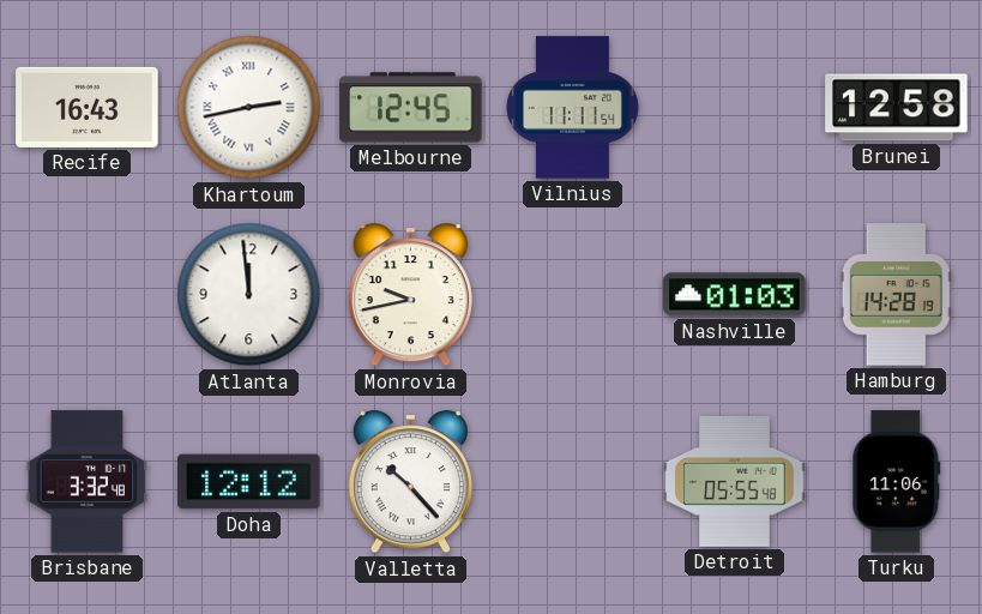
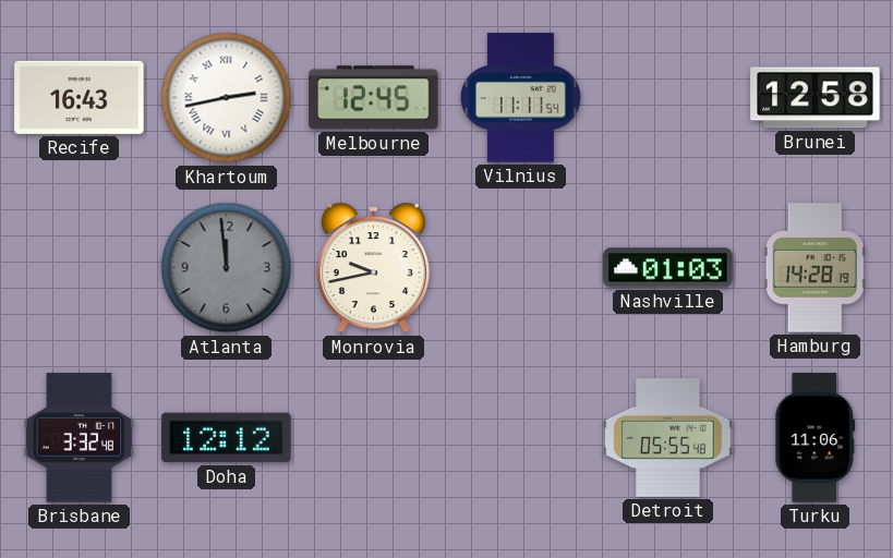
Atlanta dial: white -> grey (227, 268)
Valletta: 10:23 -> none (410, 482)
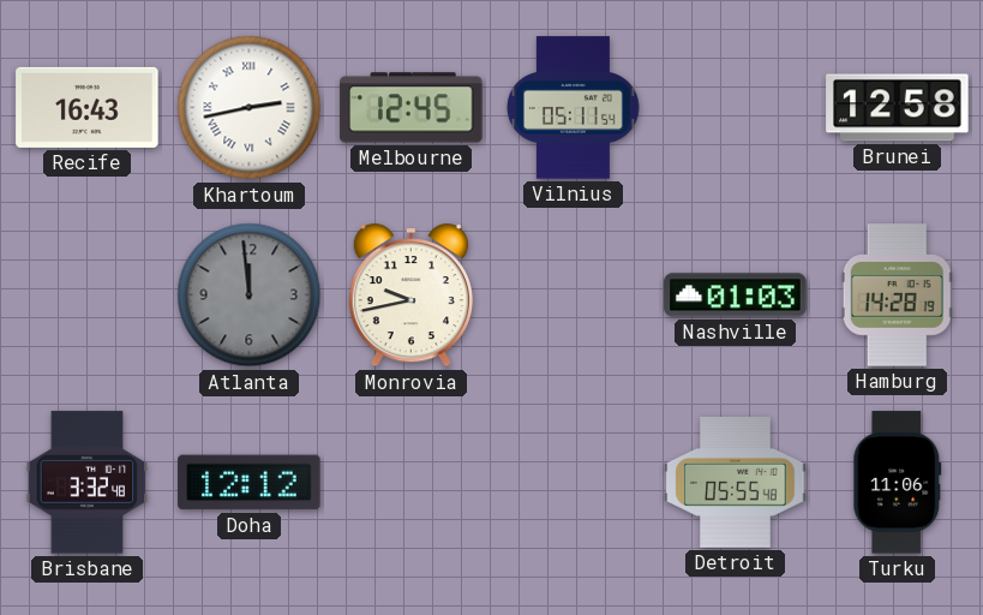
Vilnius: 11:11 -> 05:11 (574, 108)
